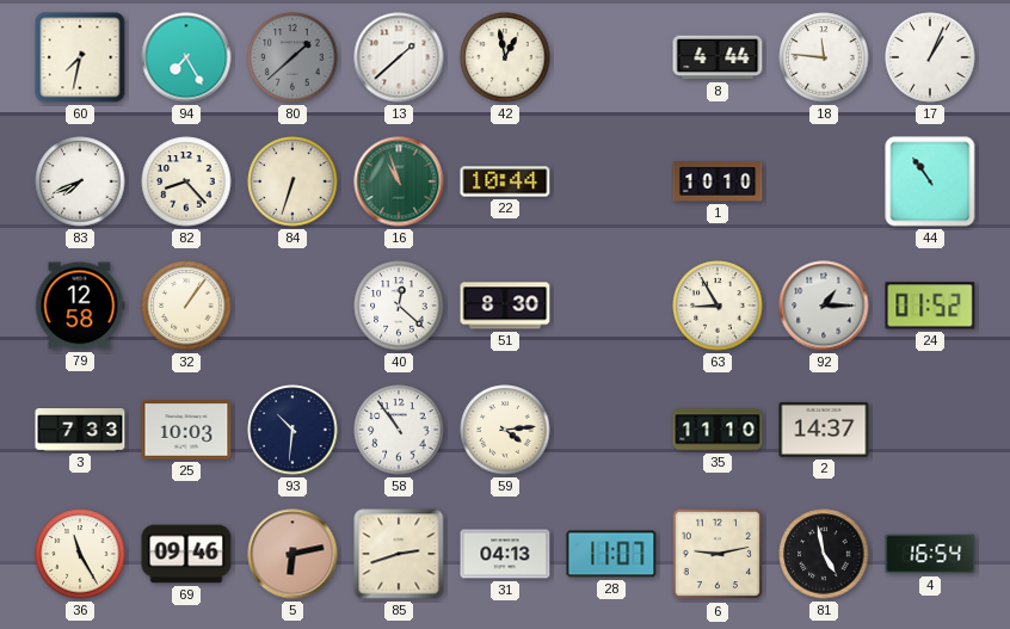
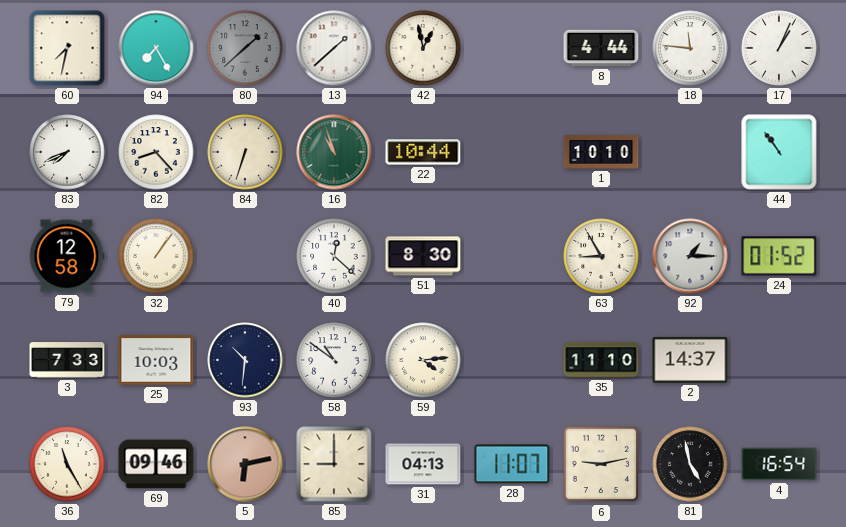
58: 10:54 -> 10:51 (334, 360)
85: 2:42 -> 9:00 (334, 464)
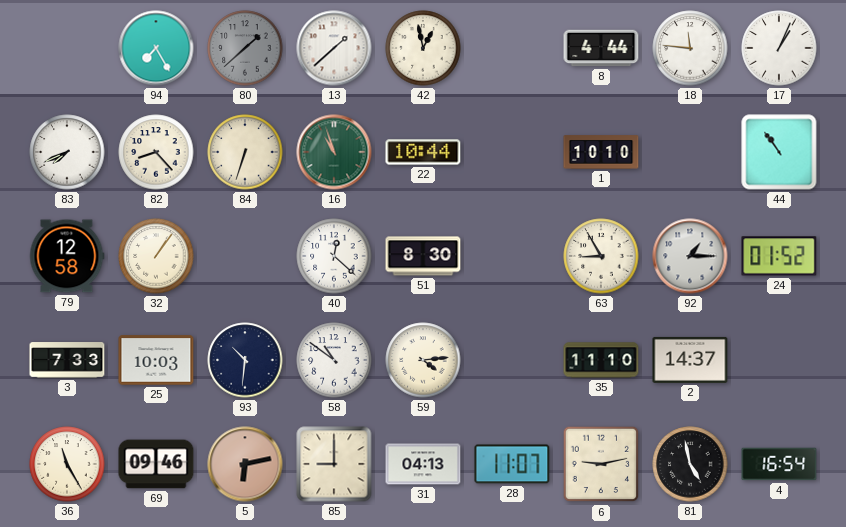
60: 7:32 -> none (67, 48)
